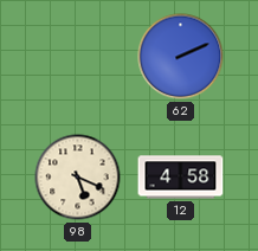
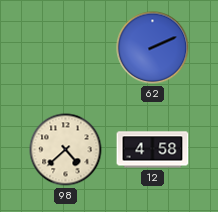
98: 5:19 -> 4:38 (66, 150)
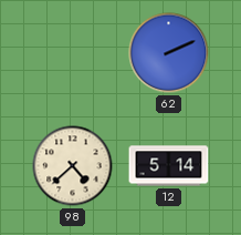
12: 4:58 -> 5:14 (169, 166)
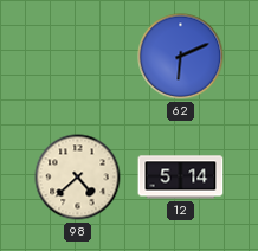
62: 2:11 -> 6:11 (181, 57)
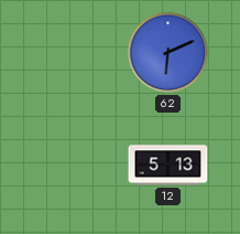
98: 4:38 -> none (78, 178)
12: 5:14 -> 5:13 (168, 166)
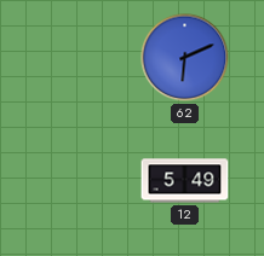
12: 5:13 -> 5:49 (185, 181)
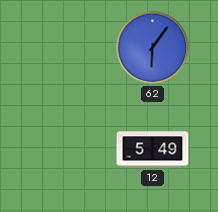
62: 6:11 -> 6:06 (153, 48)
